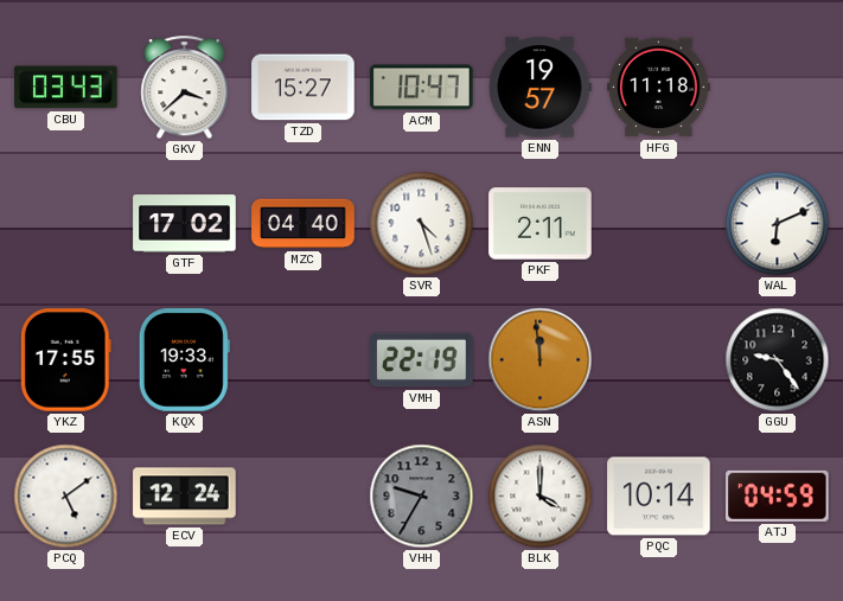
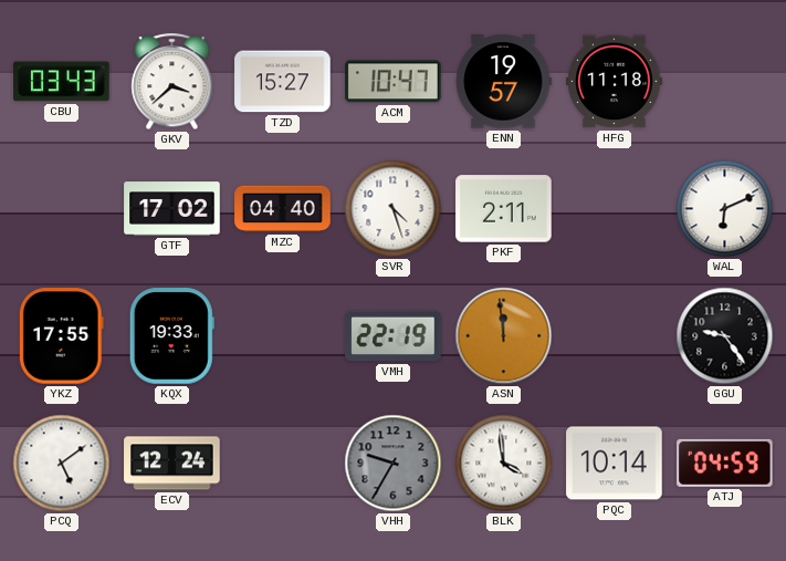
BLK: 4:00 -> 3:59 (504, 464)
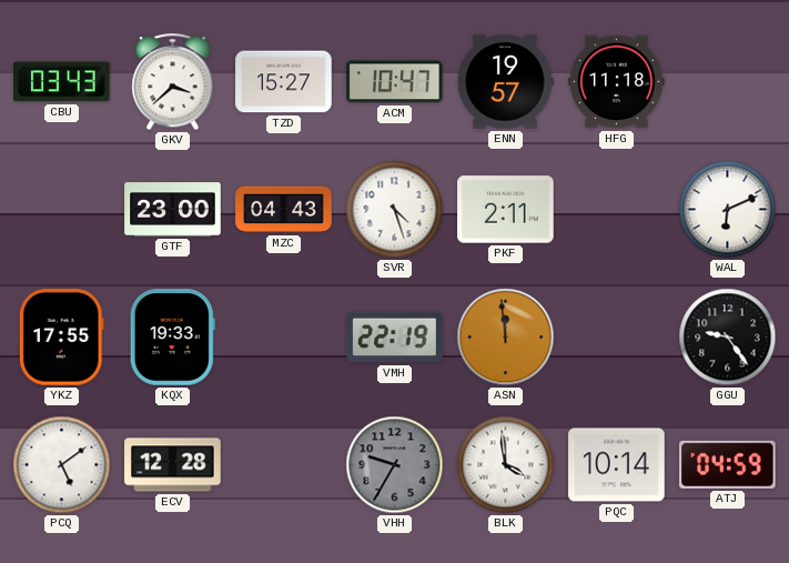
GTF: 17:02 -> 23:00 (173, 210)
MZC: 04:40 -> 04:43 (284, 210)
ECV: 12:24 -> 12:28 (173, 465)
